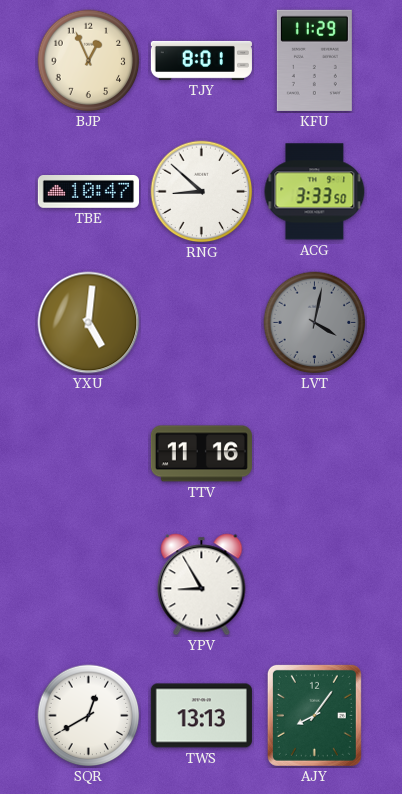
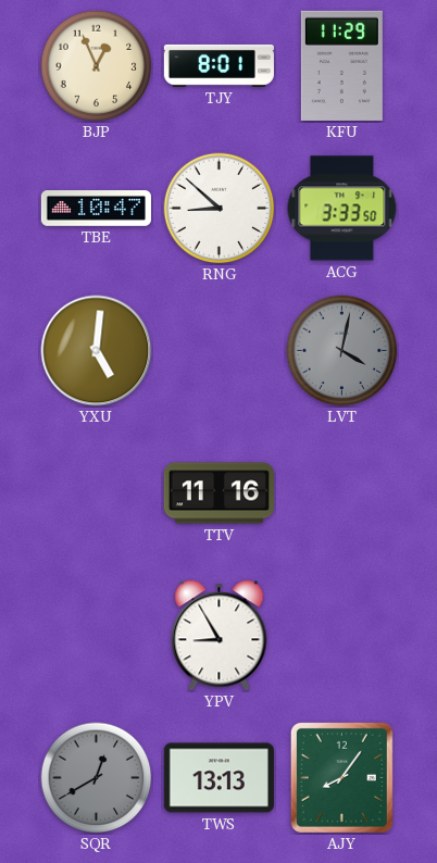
SQR dial: white -> grey (97, 778)
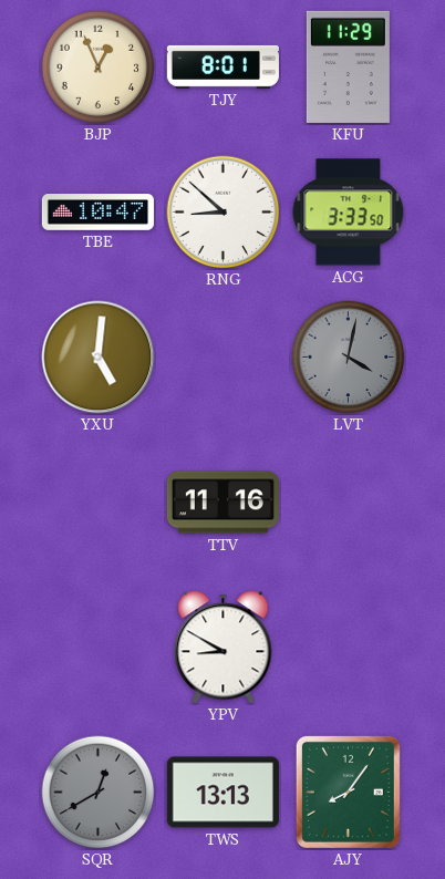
YPV: 8:55 -> 8:50 (224, 648)
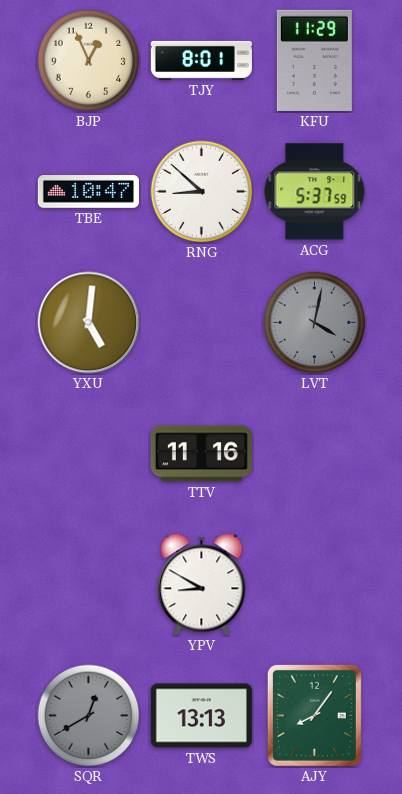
ACG: 3:33 -> 5:37 (315, 192)
